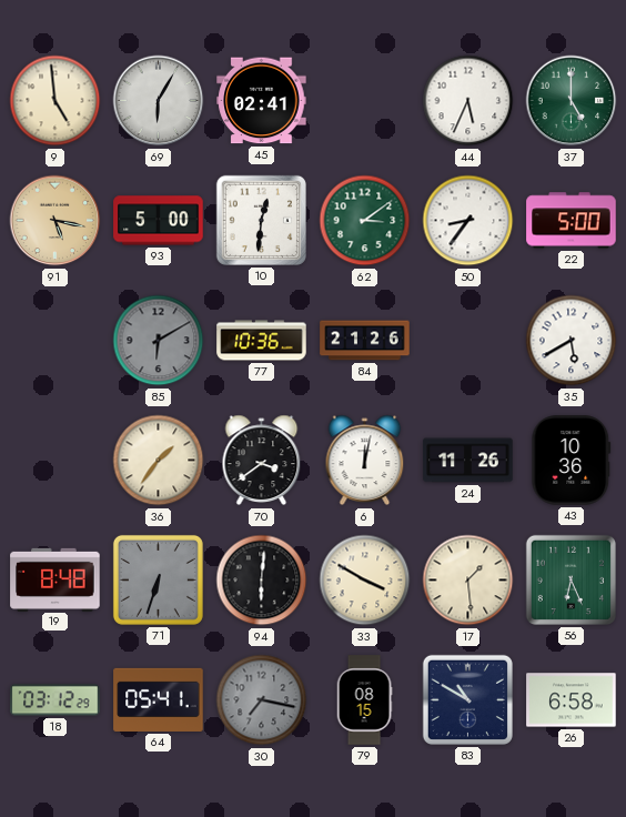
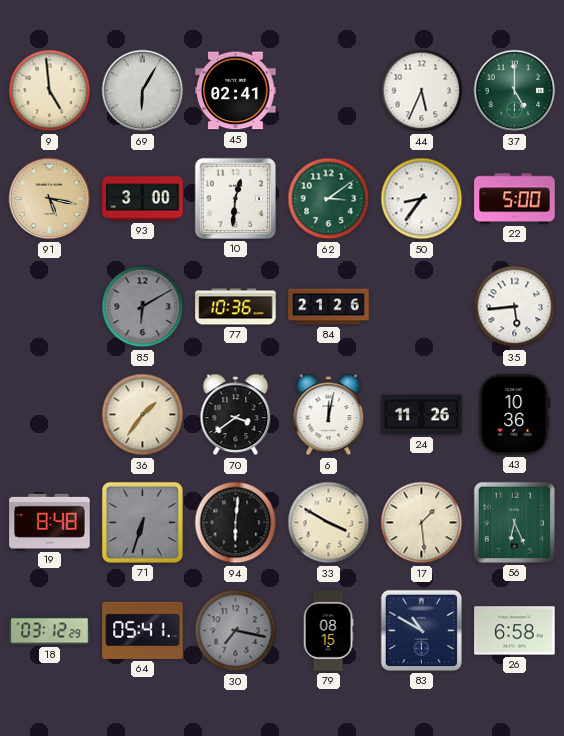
93: 5:00 -> 3:00 (143, 199)
35: 5:40 -> 5:44 (515, 307)
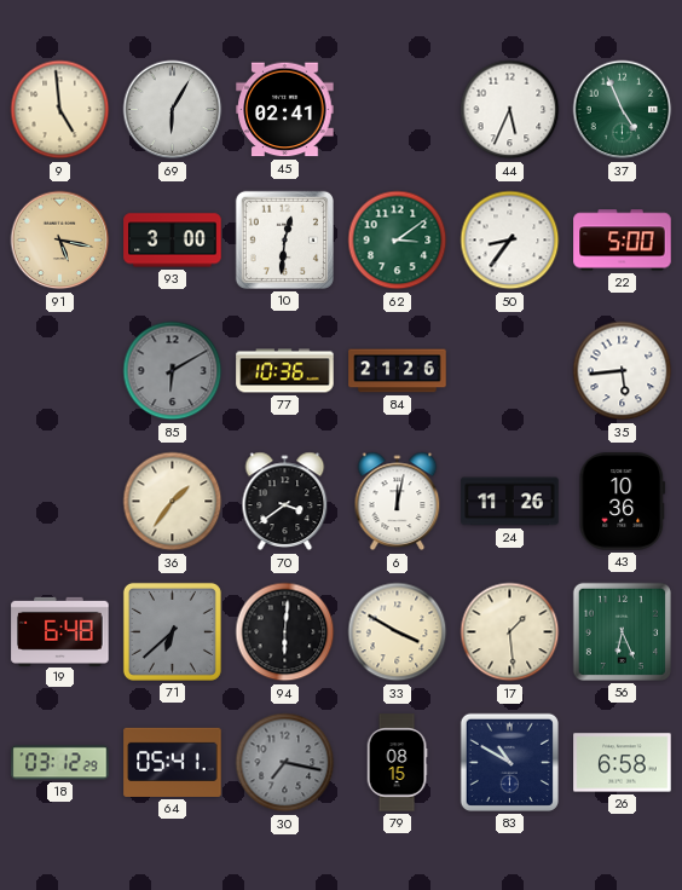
37: 5:00 -> 4:56 (623, 110)
19: 8:48 -> 6:48 (60, 631)
71: 6:33 -> 6:38 (172, 631)
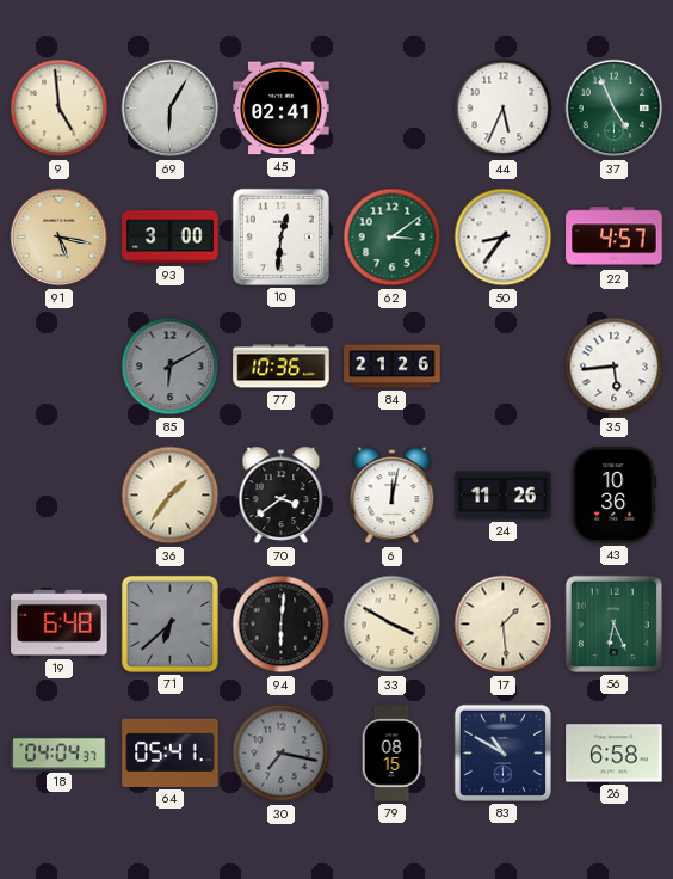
22: 5:00 -> 4:57 (615, 238)
18: 03:12 -> 04:04 (60, 754)
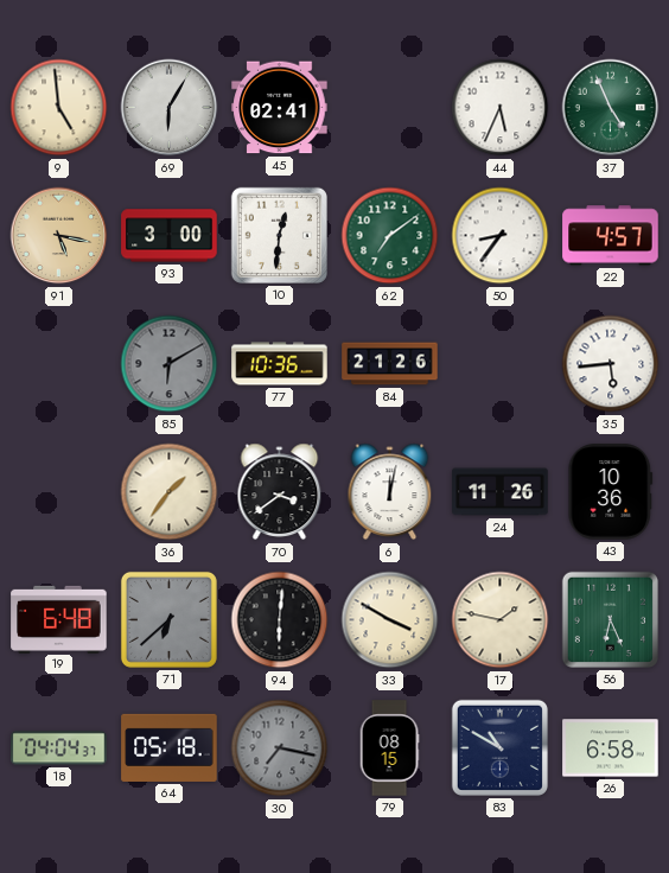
62: 3:09 -> 7:09 (390, 236)
17: 1:29 -> 1:47 (501, 620)
64: 05:41 -> 05:18 (170, 747)
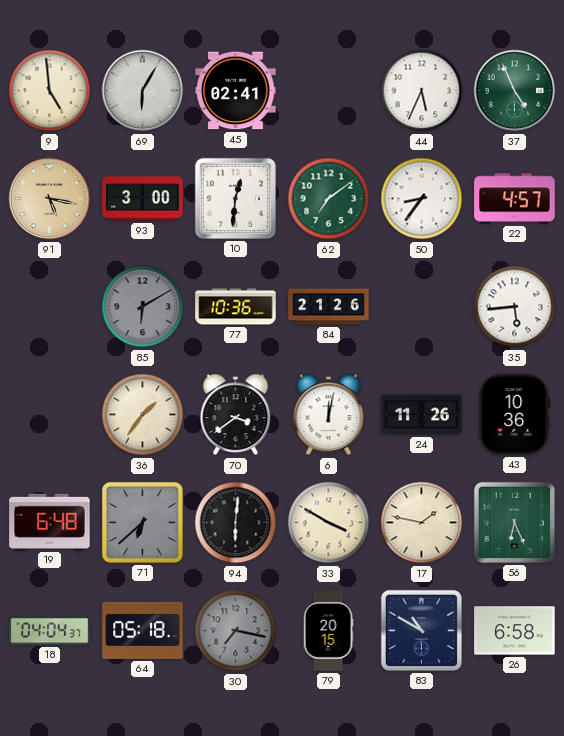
79: 08:15 -> 20:15 (328, 631)
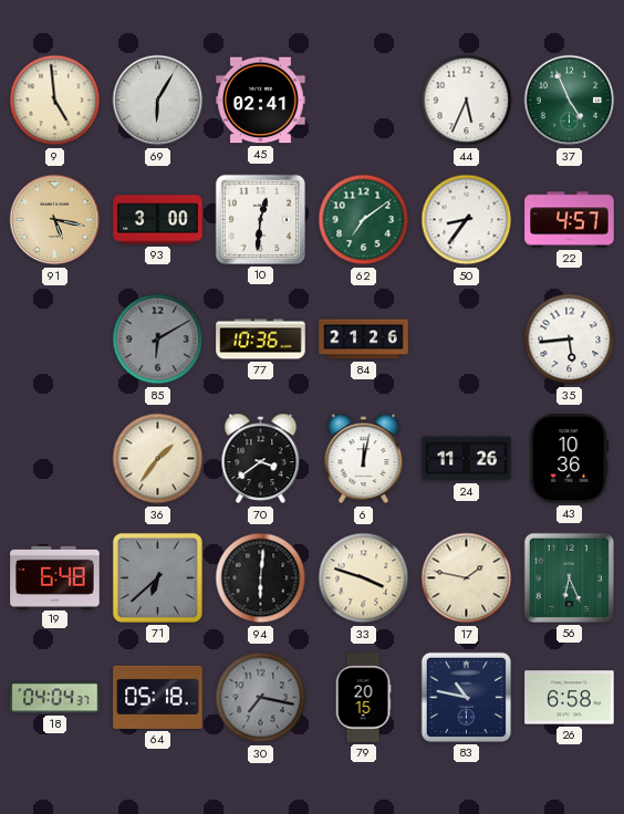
33: 3:50 -> 3:48 (364, 578)
83: 10:50 -> 10:47 (466, 697)
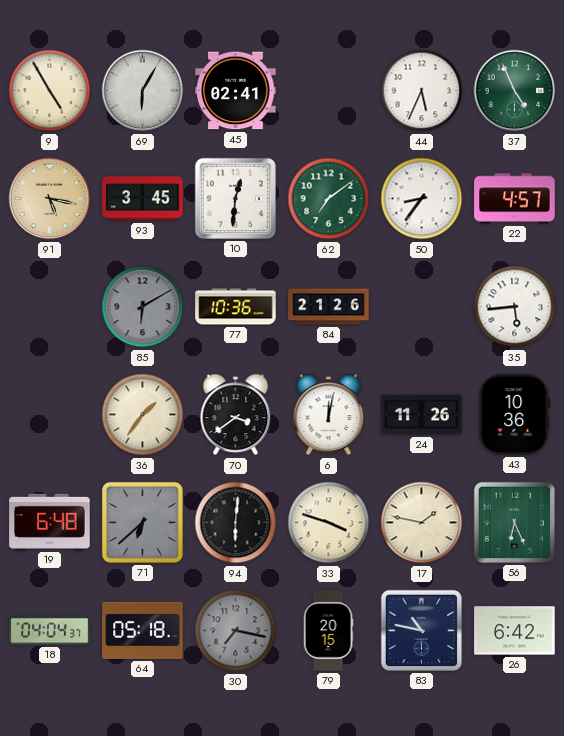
9: 4:59 -> 4:55 (50, 91)
93: 3:00 -> 3:45 (143, 199)
26: 6:58 -> 6:42 (515, 631)
